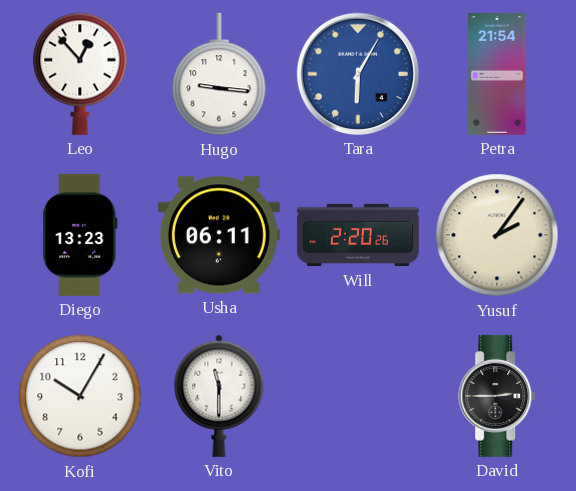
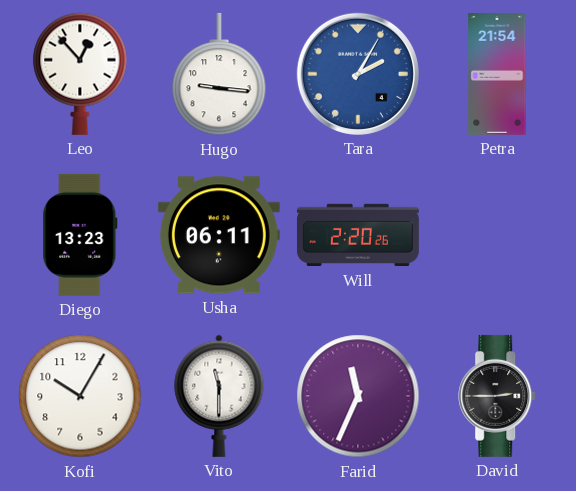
Tara: 6:05 -> 2:05 (358, 74)
Yusuf: 2:06 -> none (497, 235)
Farid: none -> 11:34 (358, 396)
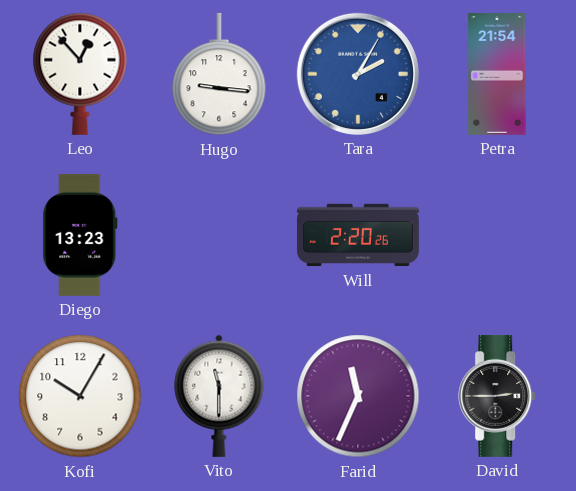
Usha: 06:11 -> none (219, 235)
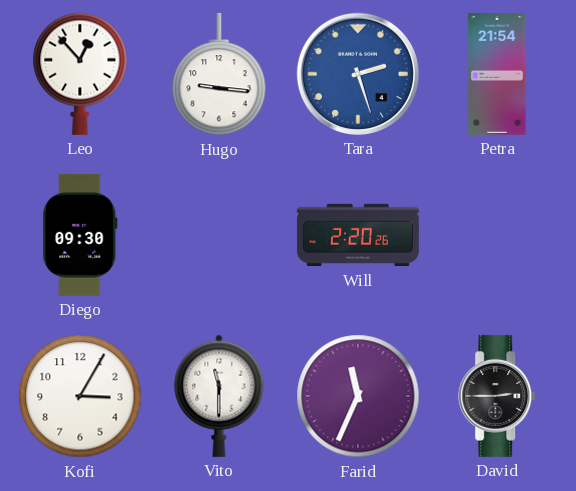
Tara: 2:05 -> 2:27 (358, 74)
Diego: 13:23 -> 09:30 (80, 235)
Kofi: 10:05 -> 3:05 (80, 396)
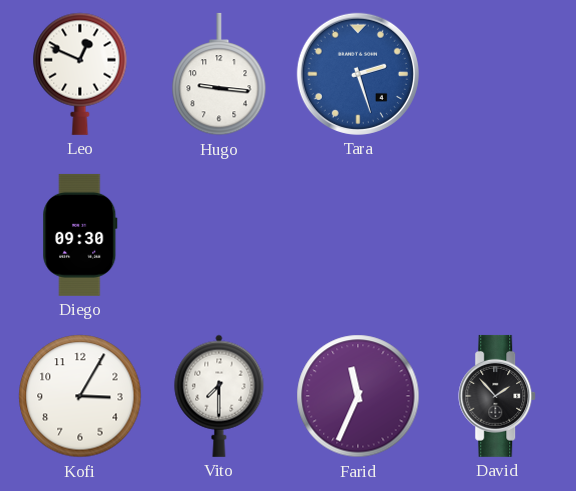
Leo: 12:53 -> 12:49 (80, 74)
Petra: 21:54 -> none (497, 74)
Will: 2:20 -> none (358, 235)
Vito: 11:30 -> 7:30 (219, 396)
David: 2:45 -> 1:53 (498, 396)
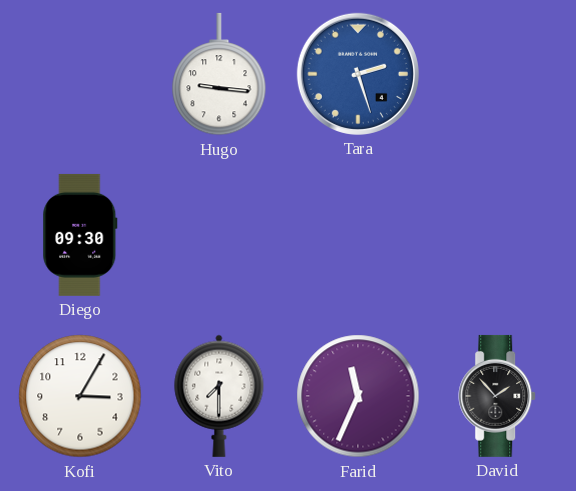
Leo: 12:49 -> none (80, 74)
